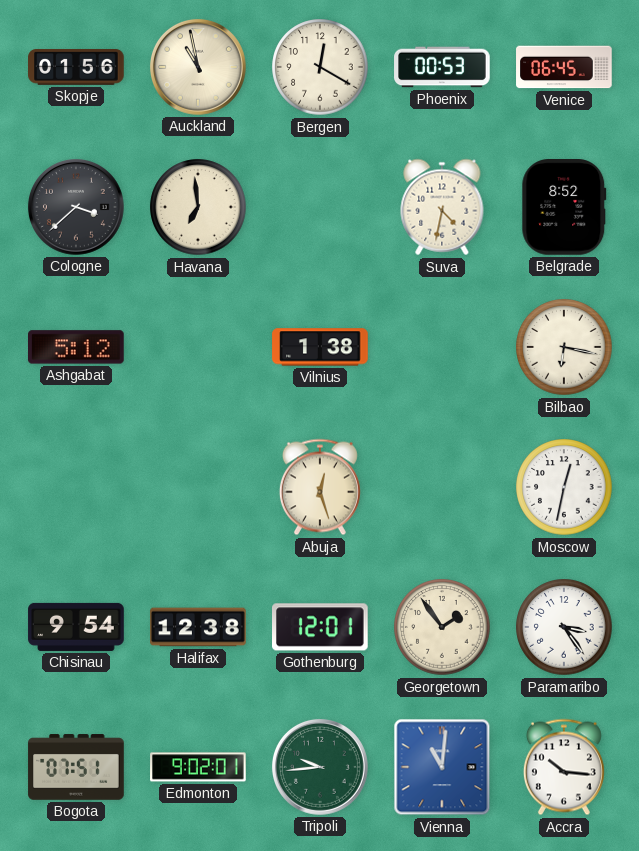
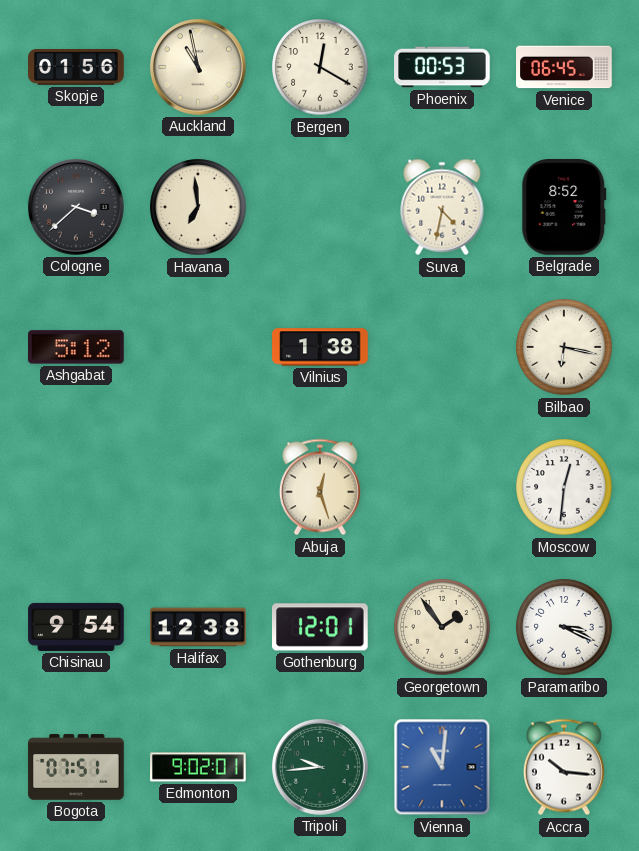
Moscow: 12:32 -> 12:31 (564, 487)
Paramaribo: 3:24 -> 3:19 (564, 627)
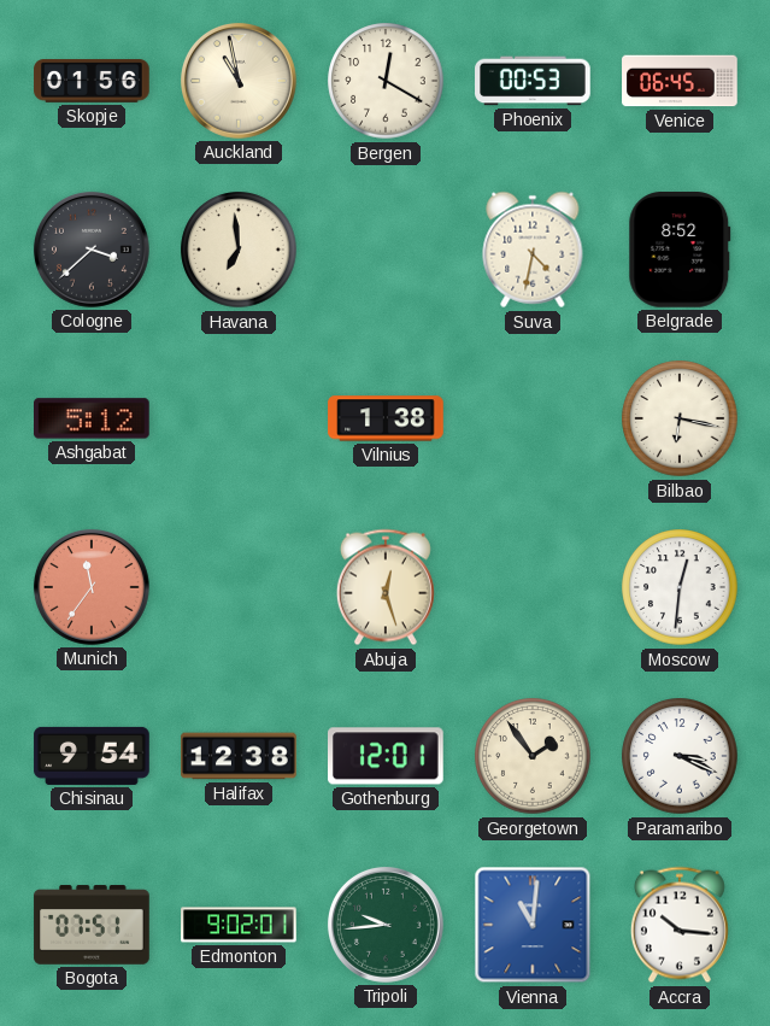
Munich: none -> 11:36 (92, 587)
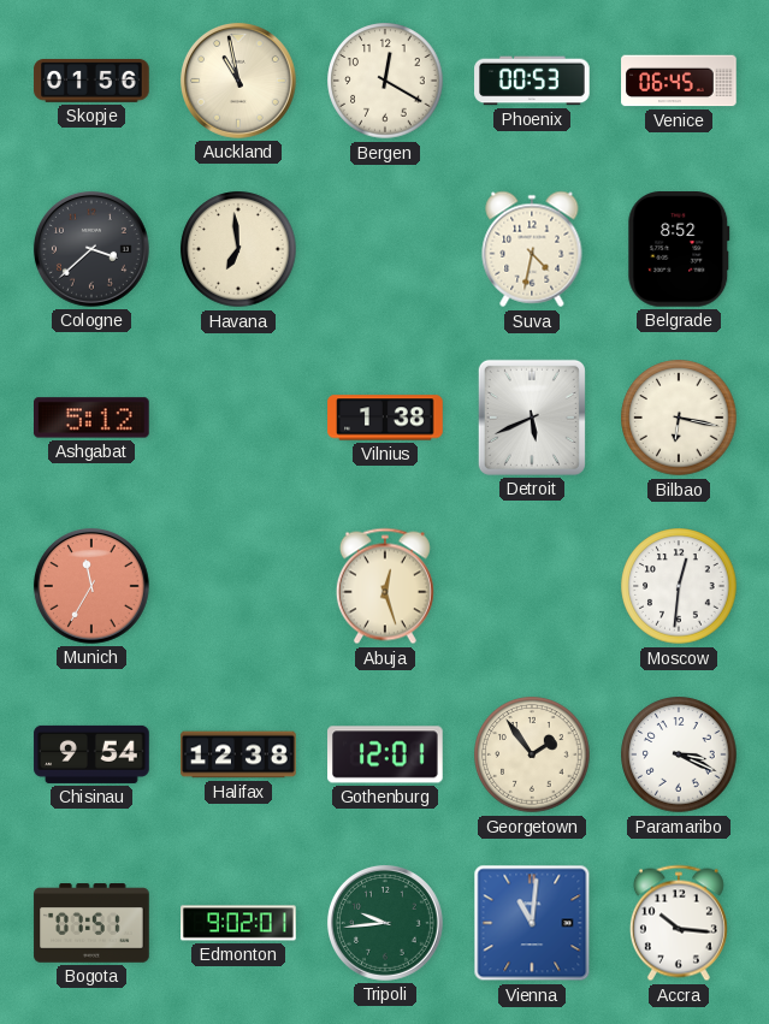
Detroit: none -> 5:41 (532, 418)
Munich: 11:36 -> 11:35 (91, 586)
